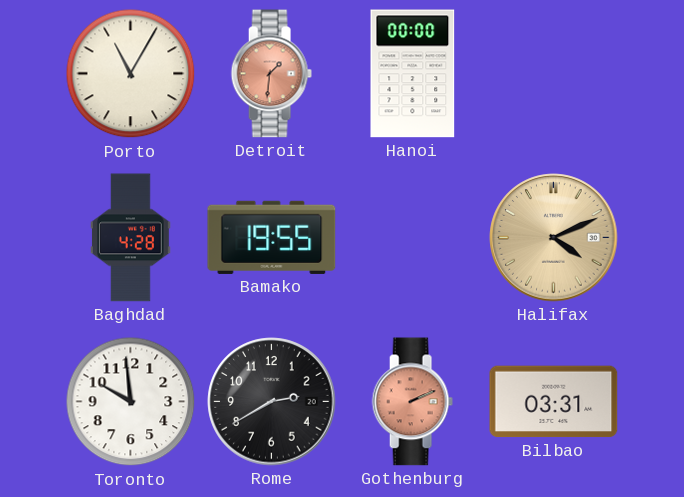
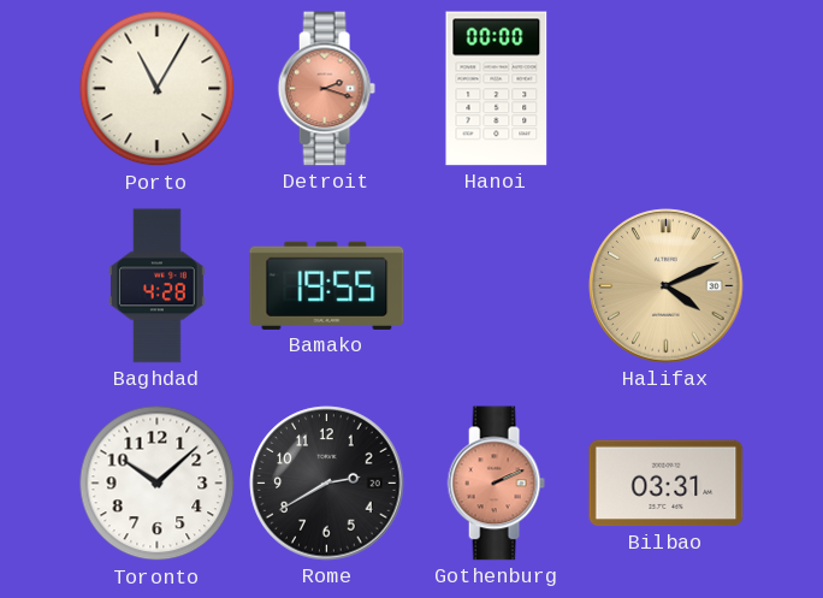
Detroit: 1:31 -> 2:18 (326, 89)
Toronto: 9:59 -> 10:08 (158, 484)
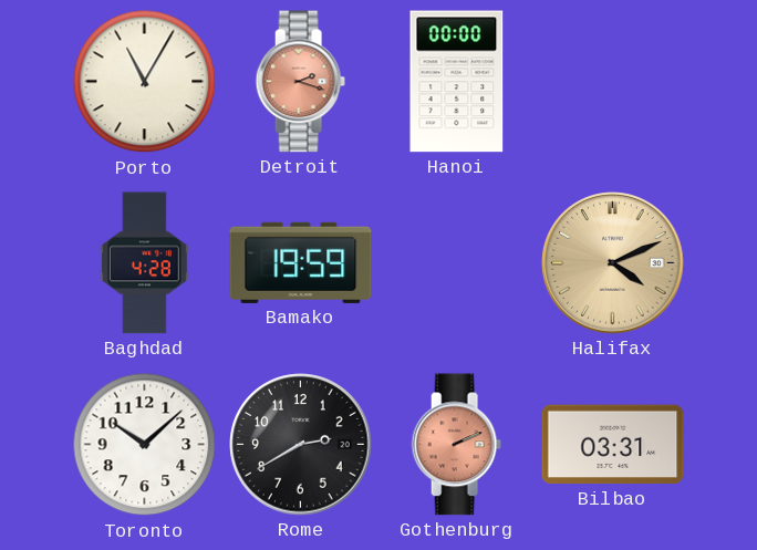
Bamako: 19:55 -> 19:59 (301, 262)
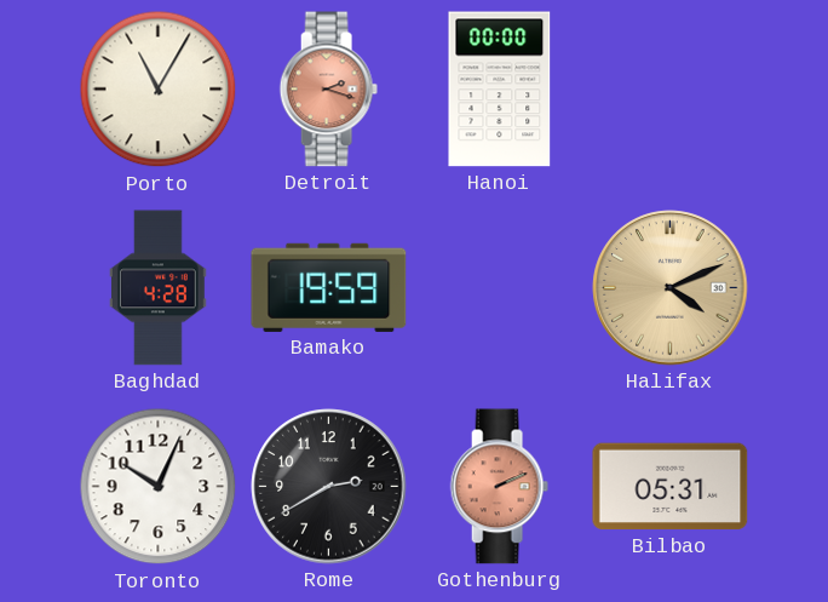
Toronto: 10:08 -> 10:04 (159, 487)
Bilbao: 03:31 -> 05:31 (671, 487)
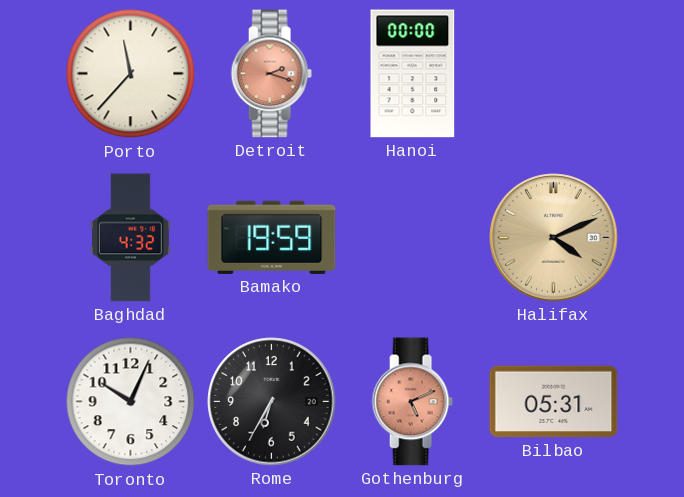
Porto: 11:05 -> 11:37 (131, 74)
Baghdad: 4:28 -> 4:32 (131, 238)
Rome: 2:40 -> 6:35 (272, 402)
Gothenburg: 2:11 -> 5:11 (412, 402)
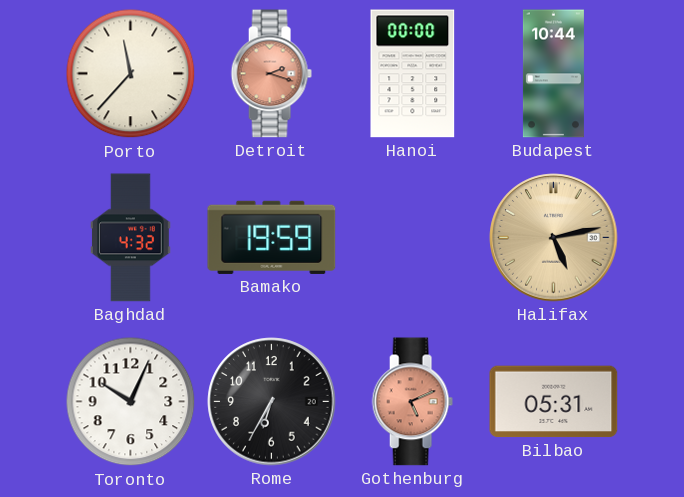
Budapest: none -> 10:44 (553, 74)
Halifax: 4:11 -> 5:13 (554, 238)
